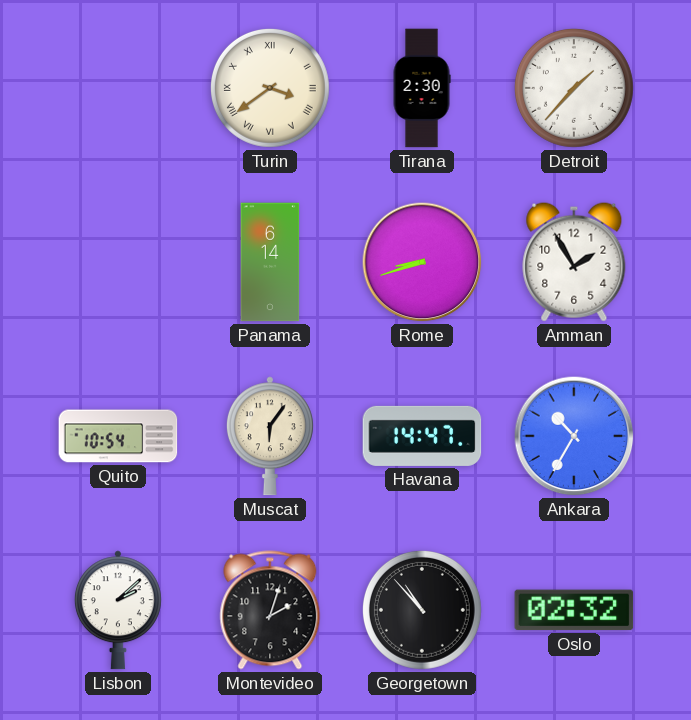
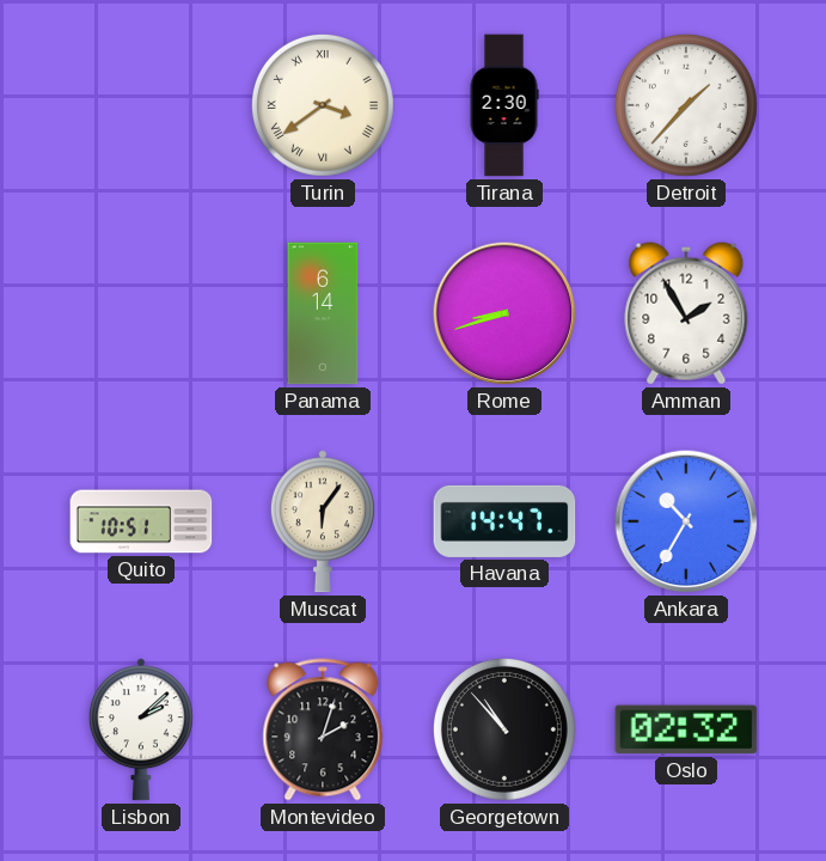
Quito: 10:54 -> 10:51 (141, 521)
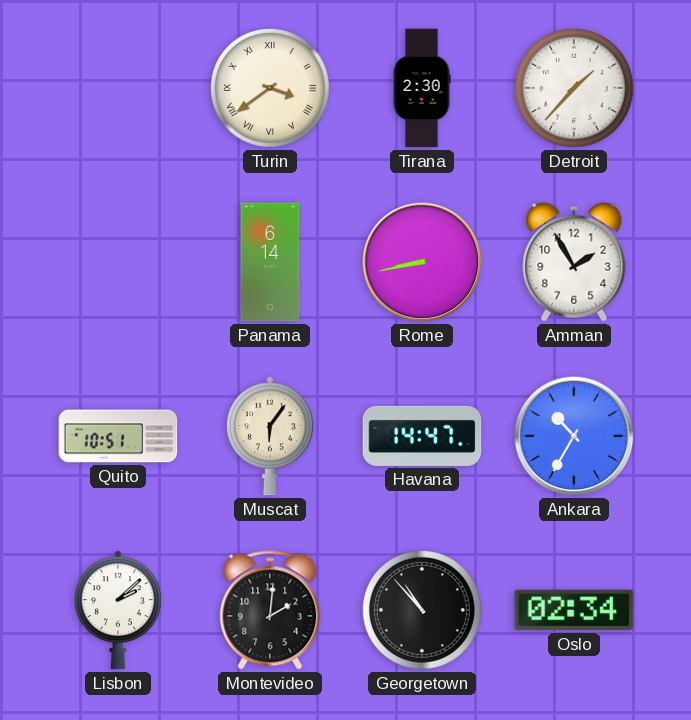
Rome: 8:42 -> 8:43 (422, 262)
Montevideo: 2:03 -> 2:01 (270, 610)
Oslo: 02:32 -> 02:34 (574, 610)
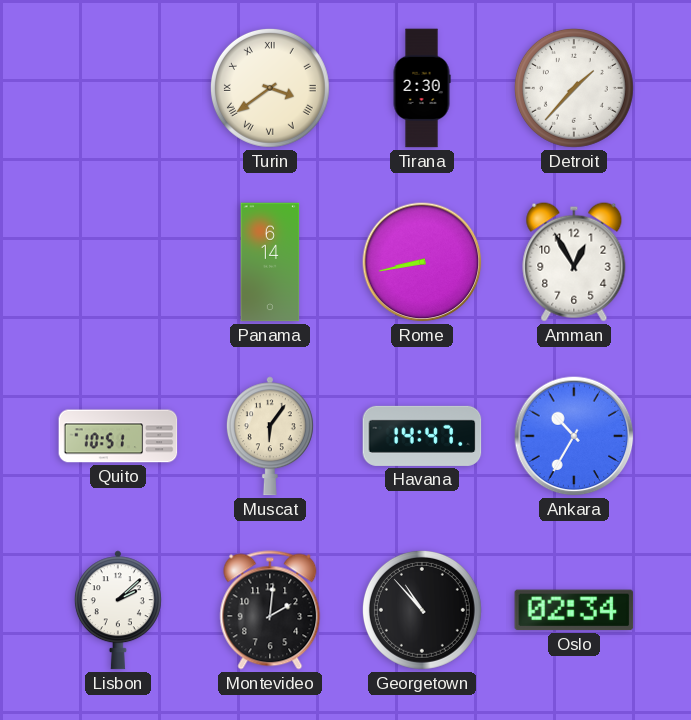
Amman: 1:55 -> 12:55 (574, 262)
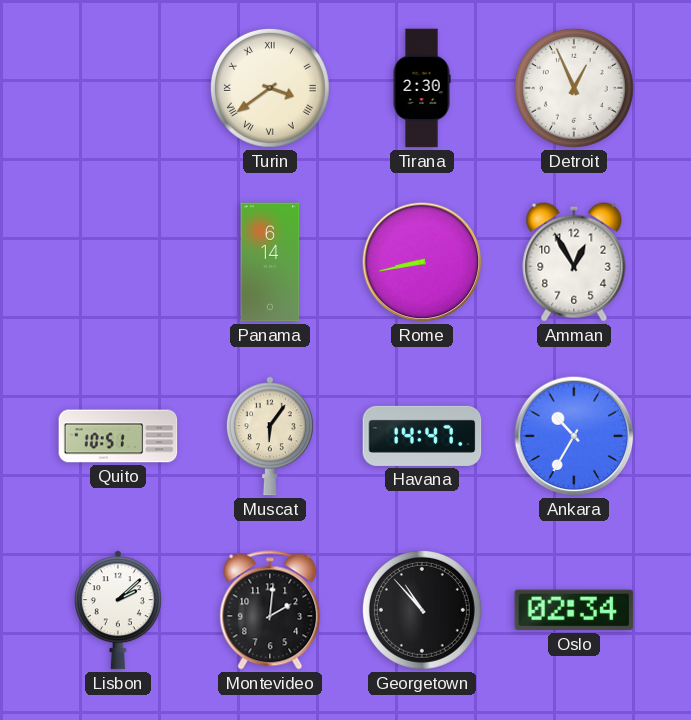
Detroit: 1:37 -> 12:56 (574, 88)
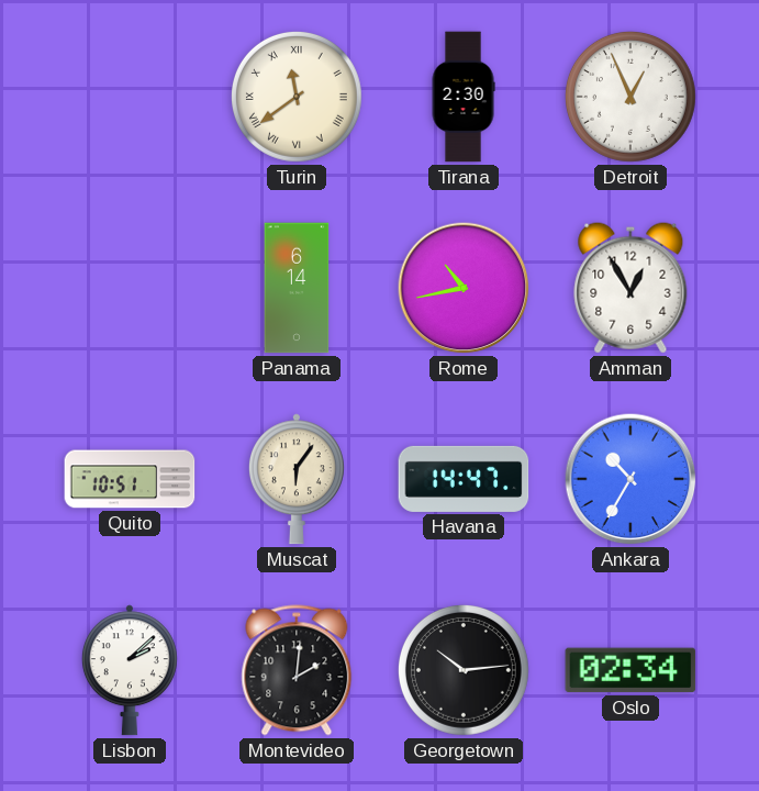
Turin: 3:39 -> 11:39 (297, 97)
Rome: 8:43 -> 10:43 (464, 288)
Georgetown: 10:53 -> 10:14 (464, 670)
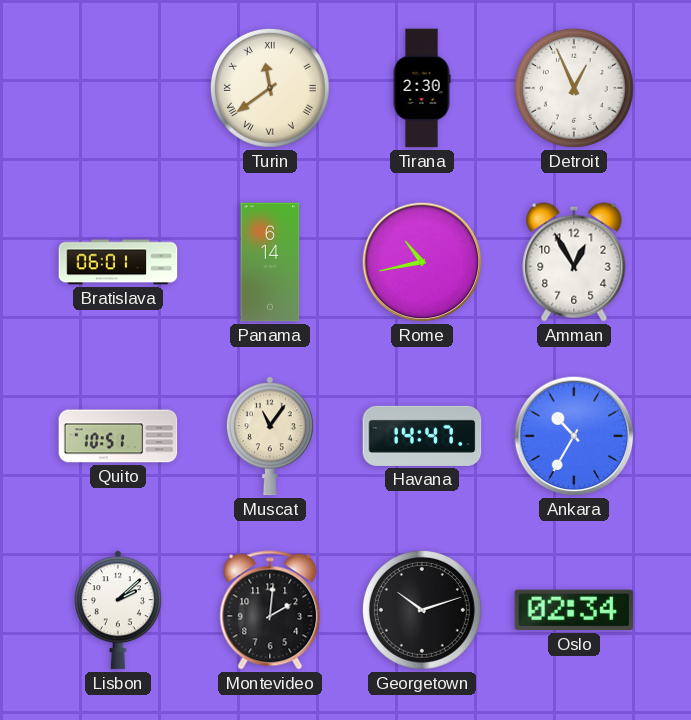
Bratislava: none -> 06:01 (118, 262)
Muscat: 6:06 -> 11:06 (270, 436)
Georgetown: 10:14 -> 10:12 (422, 610)
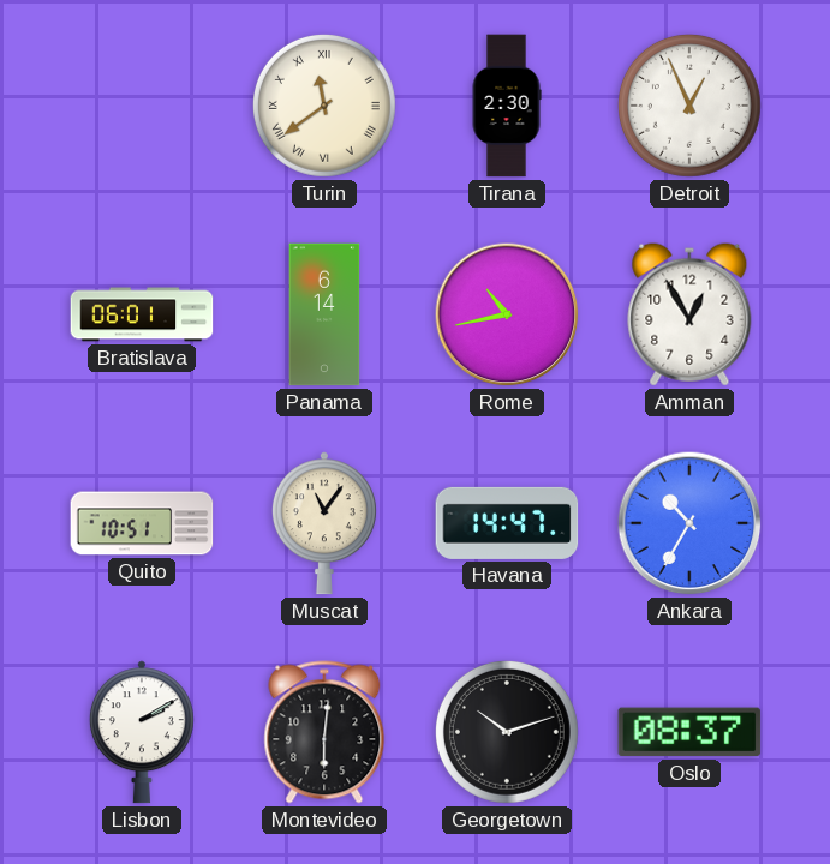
Lisbon: 2:08 -> 2:10 (142, 732)
Montevideo: 2:01 -> 6:01 (324, 732)
Oslo: 02:34 -> 08:37 (689, 732)
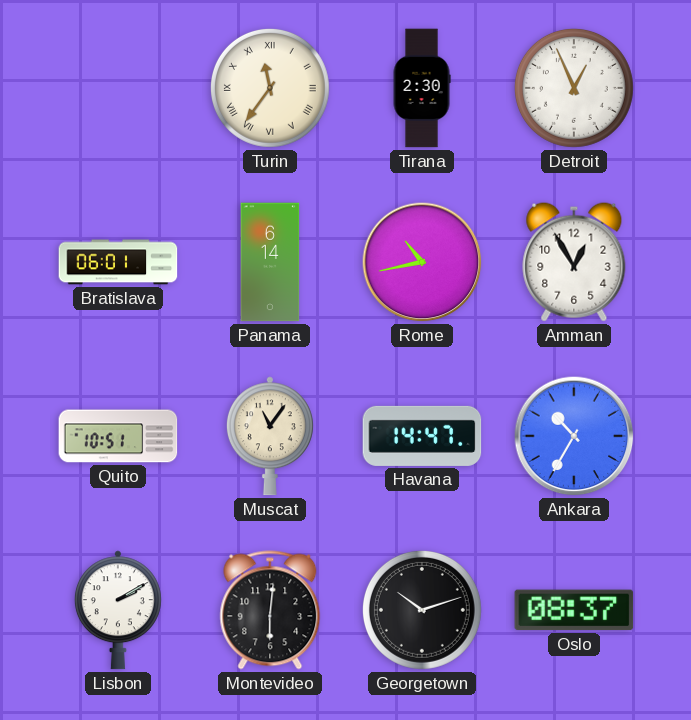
Turin: 11:39 -> 11:36 (270, 88)
